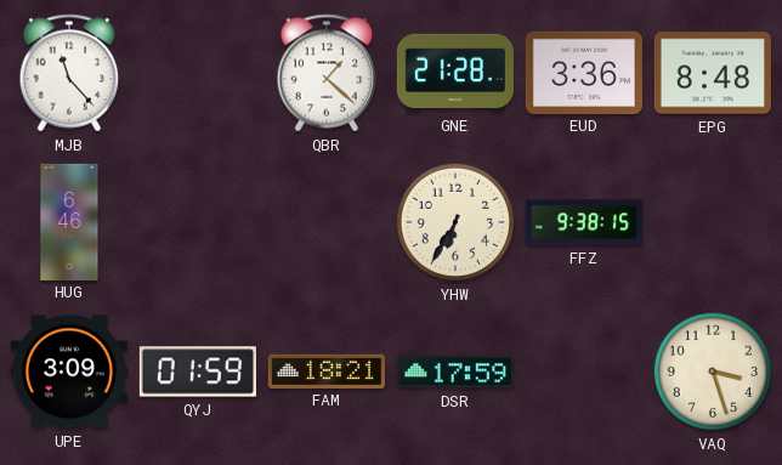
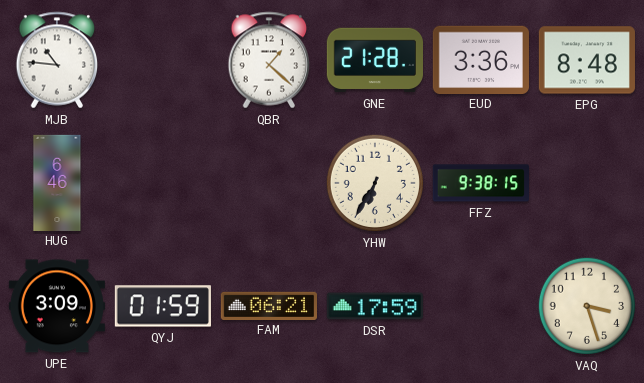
MJB: 11:23 -> 10:46 (57, 60)
FAM: 18:21 -> 06:21 (268, 305)
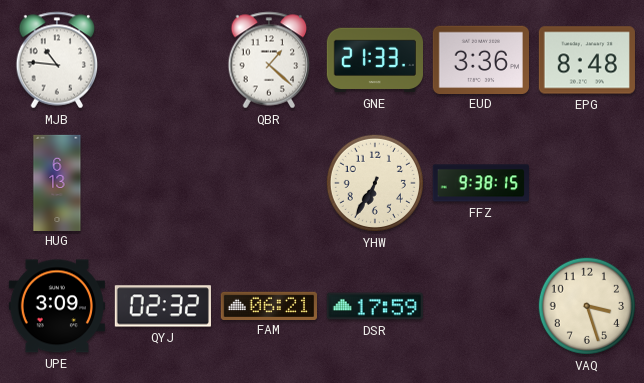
GNE: 21:28 -> 21:33 (374, 60)
HUG: 6:46 -> 6:13 (57, 182)
QYJ: 01:59 -> 02:32 (163, 306)
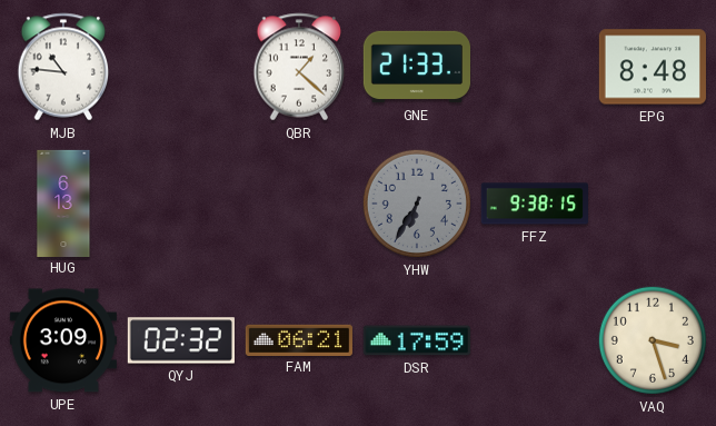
EUD: 3:36 -> none (481, 59)
YHW dial: cream -> grey (417, 204)
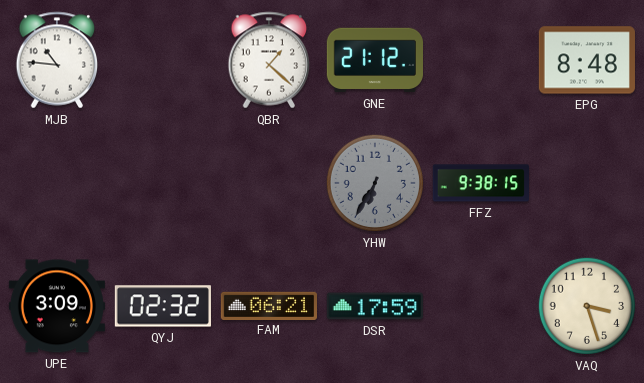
GNE: 21:33 -> 21:12 (374, 60)
HUG: 6:13 -> none (63, 202)
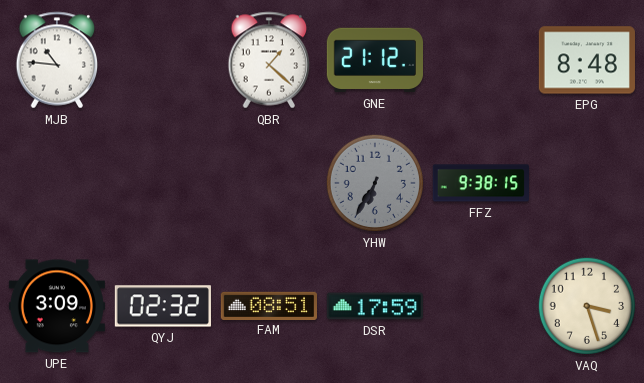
FAM: 06:21 -> 08:51 (268, 305)
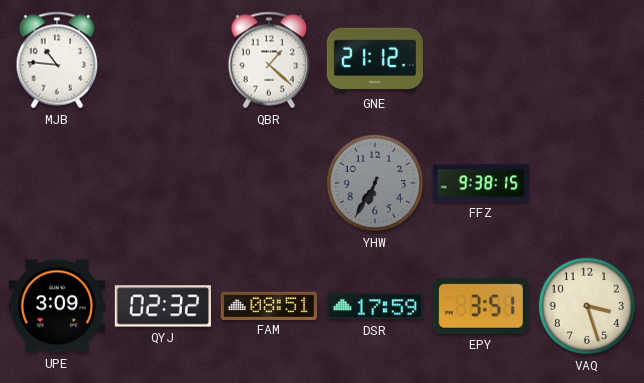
EPG: 8:48 -> none (587, 60)
EPY: none -> 3:51 (481, 306)
